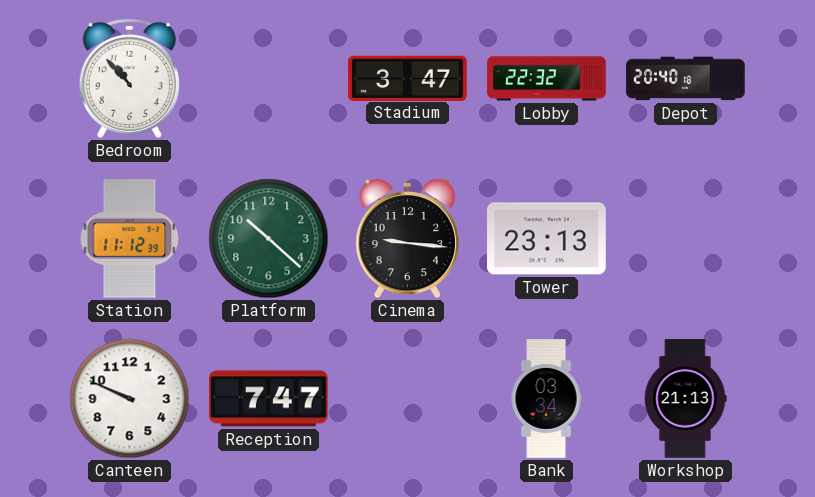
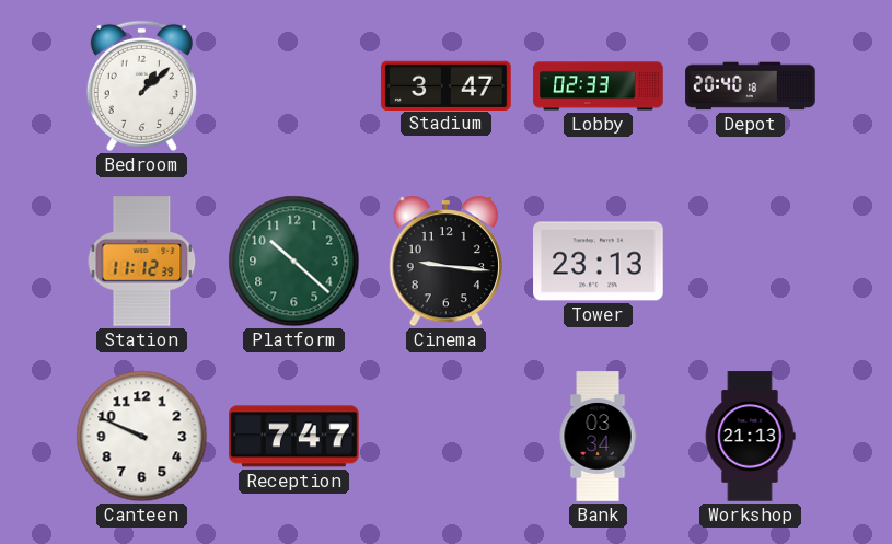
Bedroom: 10:53 -> 1:08 (141, 85)
Lobby: 22:32 -> 02:33 (599, 86)
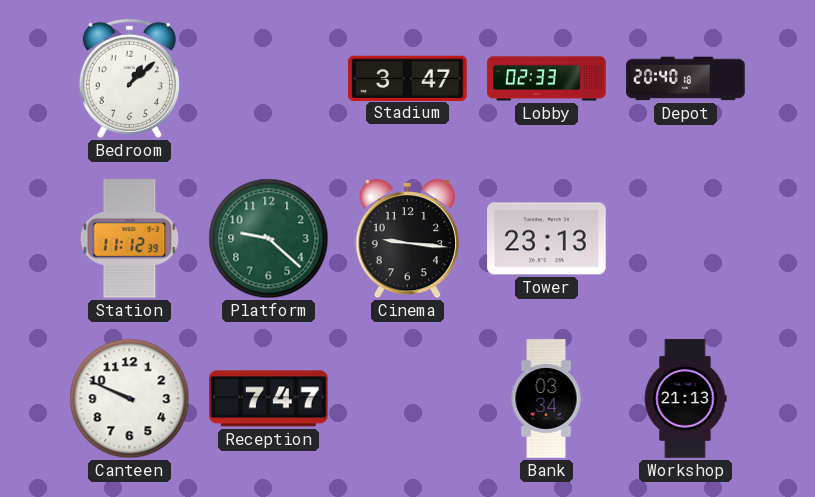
Platform: 10:22 -> 9:22 (269, 239)
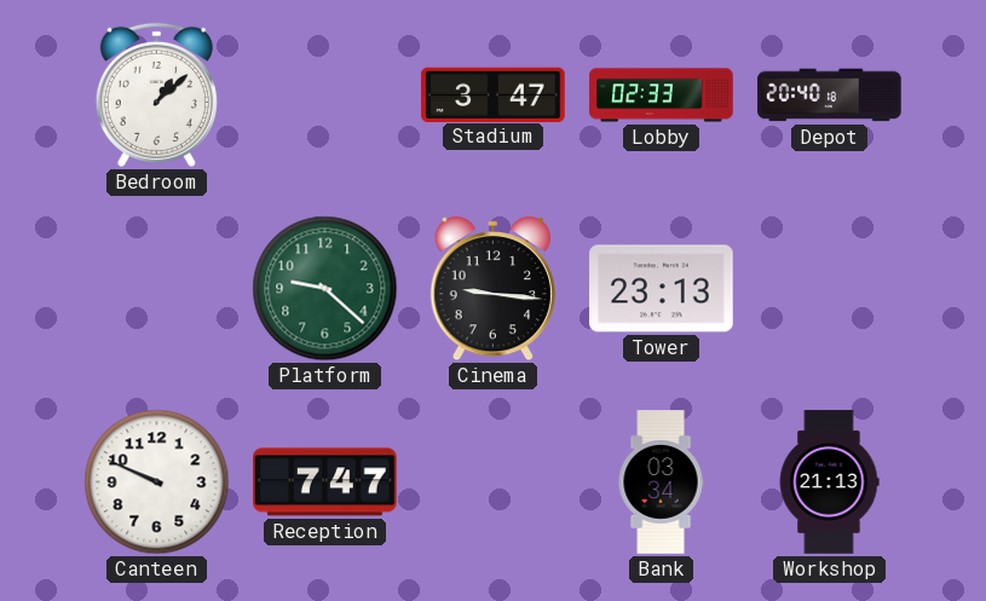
Station: 11:12 -> none (130, 239)
